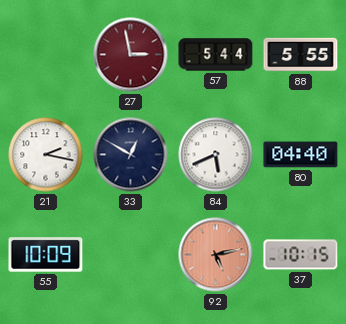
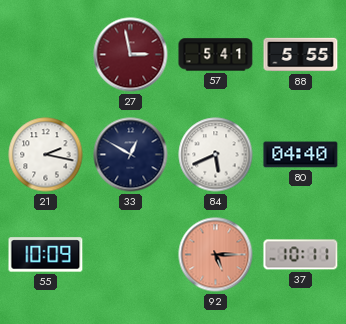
57: 5:44 -> 5:41 (216, 55)
92: 5:13 -> 5:15 (216, 255)
37: 10:15 -> 10:11 (301, 255)
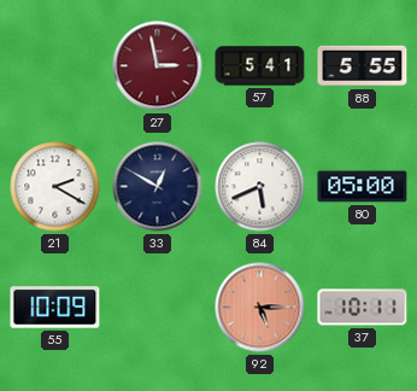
21: 2:17 -> 2:20 (55, 187)
80: 04:40 -> 05:00 (363, 187)
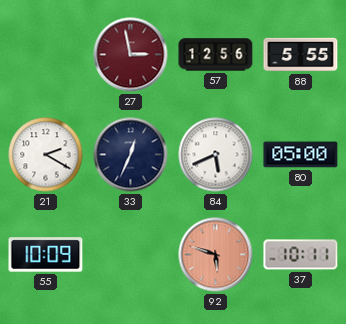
57: 5:41 -> 12:56 (216, 55)
33: 12:50 -> 12:34 (131, 155)
92: 5:15 -> 5:48 (216, 255)
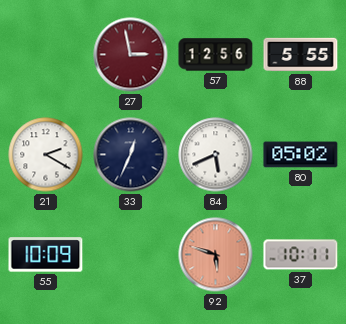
80: 05:00 -> 05:02 (301, 155)
